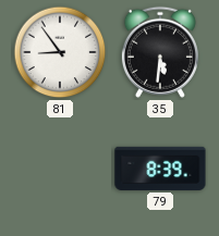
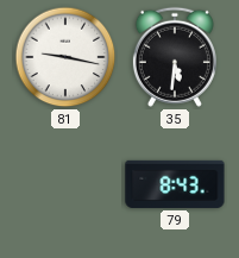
81: 8:54 -> 9:17 (65, 57)
79: 8:39 -> 8:43 (175, 184)
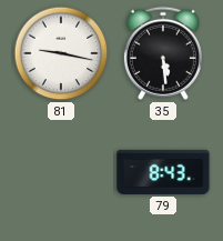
35: 5:31 -> 5:29 (163, 53)
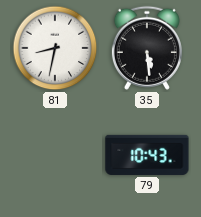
81: 9:17 -> 8:32 (55, 48)
79: 8:43 -> 10:43 (147, 155)
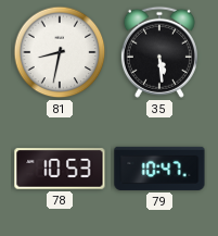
78: none -> 10:53 (60, 169)
79: 10:43 -> 10:47 (159, 169)
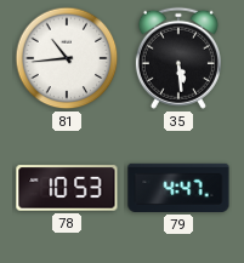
81: 8:32 -> 10:44 (67, 58)
79: 10:47 -> 4:47 (178, 188)
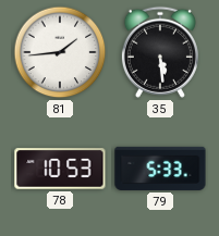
81: 10:44 -> 1:44 (60, 52)
79: 4:47 -> 5:33 (160, 169)
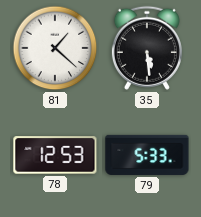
81: 1:44 -> 1:22 (55, 48)
78: 10:53 -> 12:53 (55, 155)
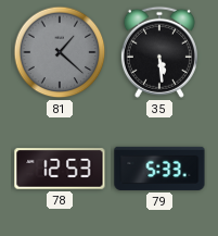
81 dial: white -> grey (60, 52)
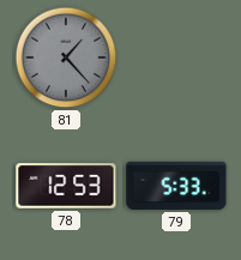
81: 1:22 -> 1:23 (66, 58)
35: 5:29 -> none (159, 52)
